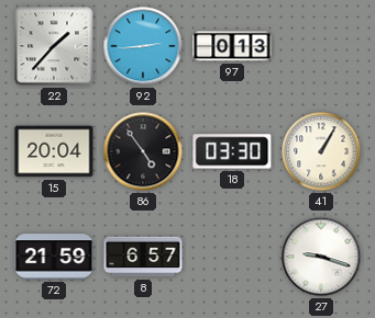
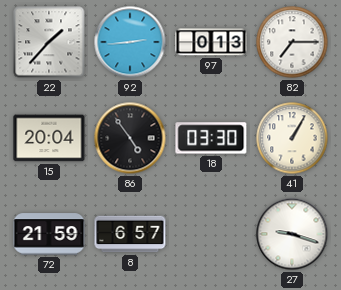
82: none -> 7:15 (292, 42)
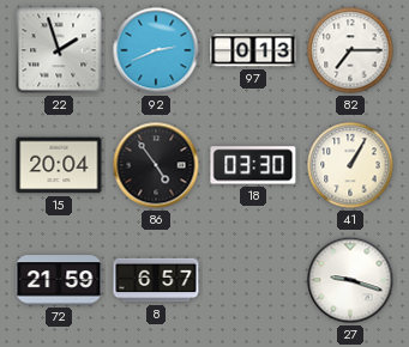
22: 1:37 -> 1:57 (59, 50)
92: 2:44 -> 2:41 (156, 50)
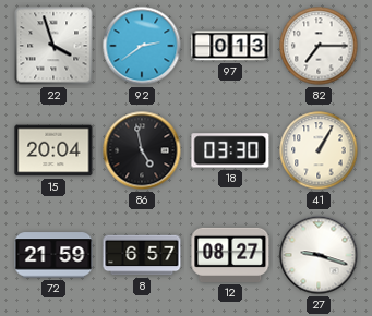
22: 1:57 -> 3:57 (53, 46)
92: 2:41 -> 2:39 (142, 46)
86: 4:54 -> 4:58 (142, 150)
12: none -> 08:27 (230, 255)
